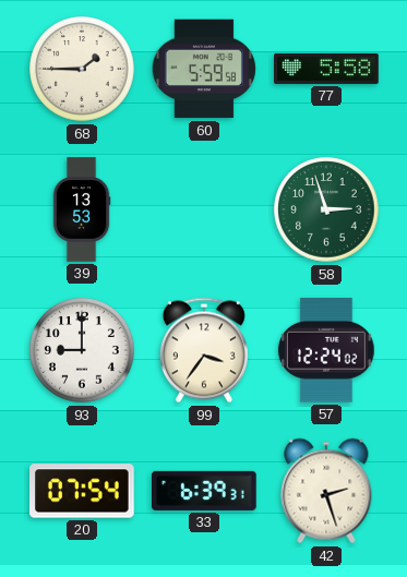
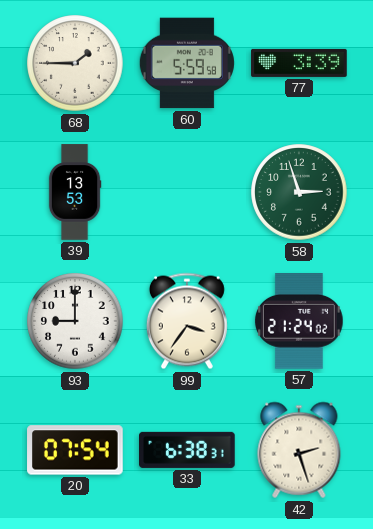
77: 5:58 -> 3:39 (299, 63)
57: 12:24 -> 21:24 (300, 322)
33: 6:39 -> 6:38 (188, 450)
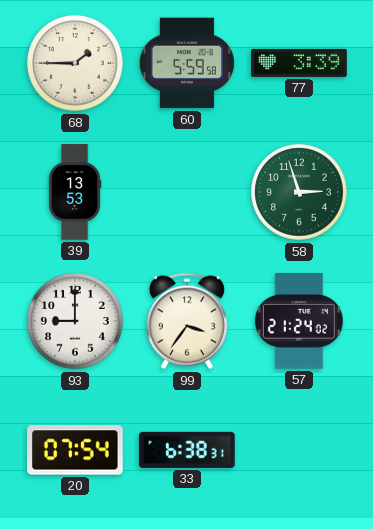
42: 2:27 -> none (299, 450)
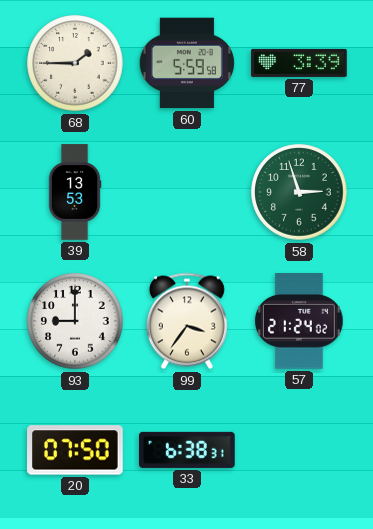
20: 07:54 -> 07:50 (75, 450)
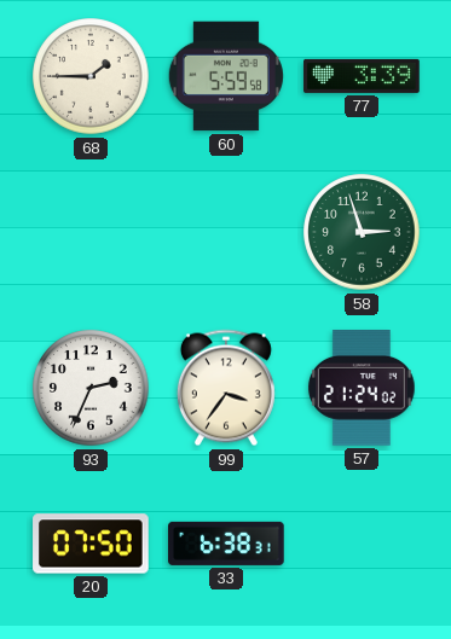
39: 13:53 -> none (75, 192)
93: 9:00 -> 2:34 (91, 388)
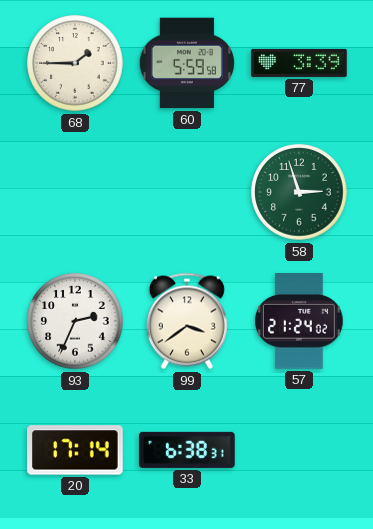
99: 3:36 -> 3:39 (187, 321)
20: 07:50 -> 17:14 (75, 450)
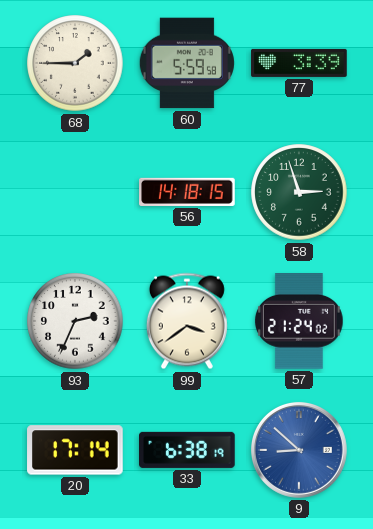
56: none -> 14:18 (187, 192)
33: 6:38:31 -> 6:38:19 (188, 450)
9: none -> 8:52 (299, 450)
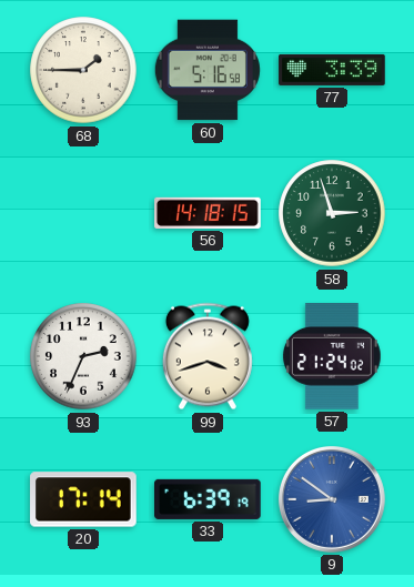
60: 5:59 -> 5:16 (208, 70)
99: 3:39 -> 3:42 (208, 356)
33: 6:38 -> 6:39 (209, 499)
9: 8:52 -> 8:51 (332, 499)
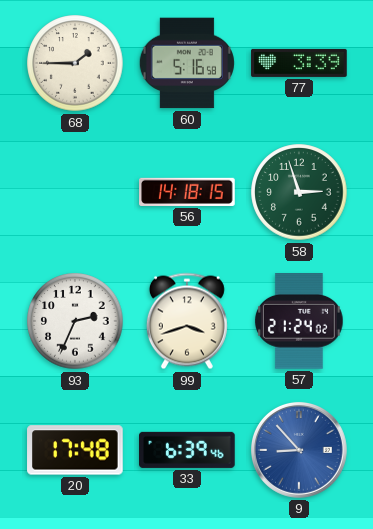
20: 17:14 -> 17:48 (75, 450)
33: 6:39:19 -> 6:39:46 (188, 450)
9: 8:51 -> 8:53 (299, 450)
